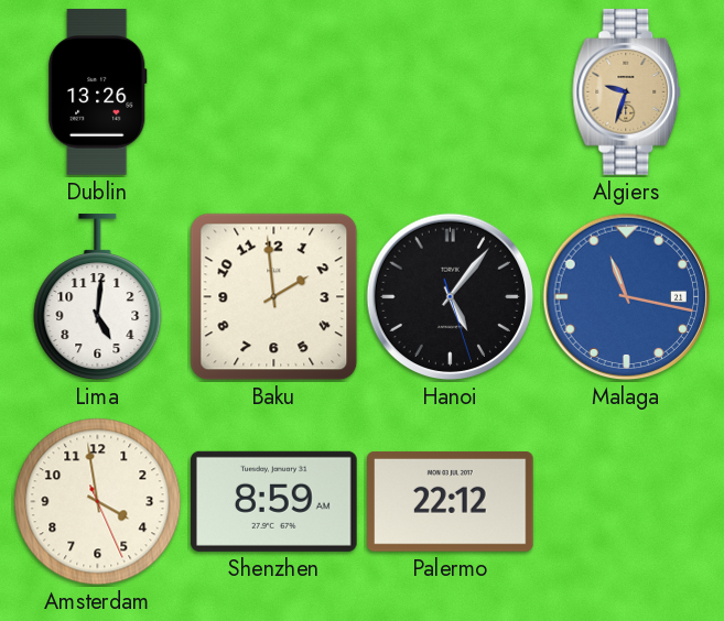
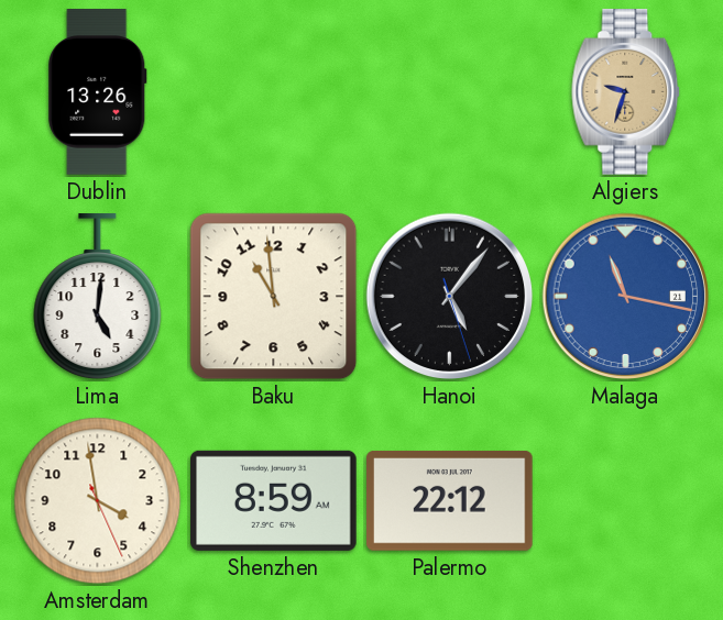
Baku: 1:59 -> 10:59 (274, 297)
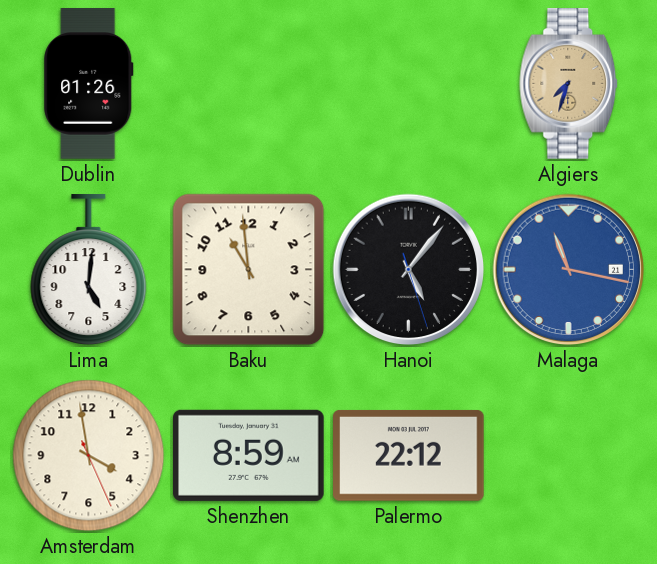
Dublin: 13:26 -> 01:26 (89, 84)
Algiers: 9:33 -> 7:33 (569, 84)
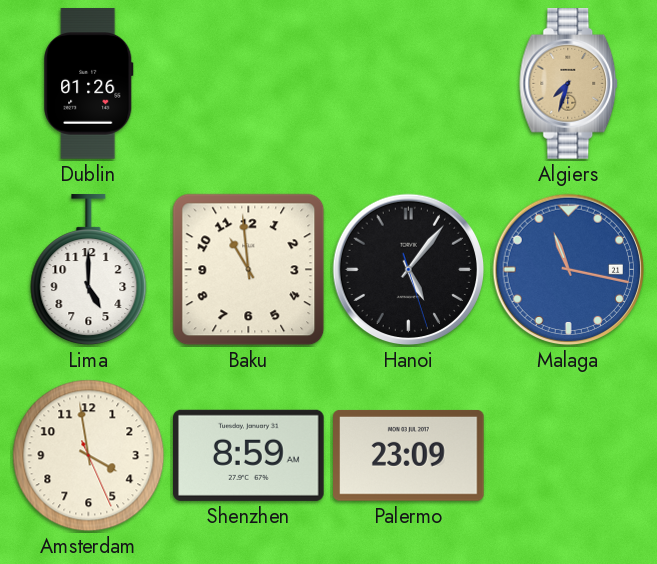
Lima: 5:01 -> 5:00 (89, 270)
Palermo: 22:12 -> 23:09 (409, 455)
